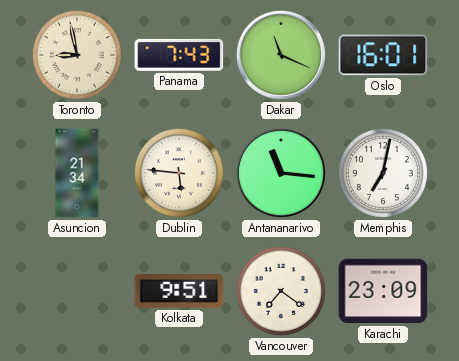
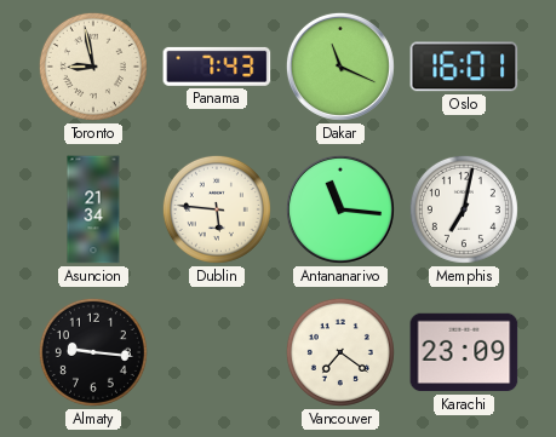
Almaty: none -> 9:16 (93, 352)
Kolkata: 9:51 -> none (179, 292)
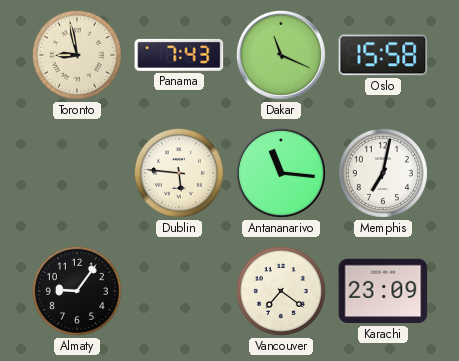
Oslo: 16:01 -> 15:58 (383, 55)
Asuncion: 21:34 -> none (93, 209)
Almaty: 9:16 -> 9:06 (77, 291)
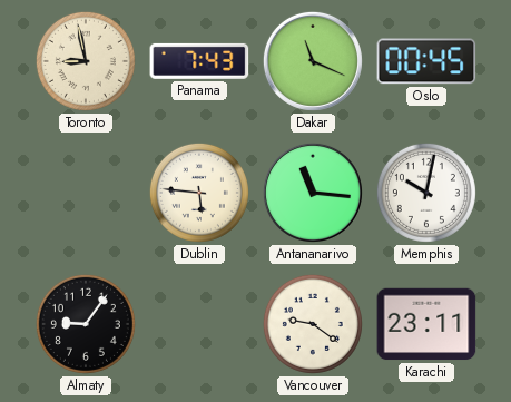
Oslo: 15:58 -> 00:45 (426, 61)
Memphis: 7:02 -> 10:02 (426, 193)
Vancouver: 7:21 -> 9:21 (313, 324)
Karachi: 23:09 -> 23:11 (426, 324)
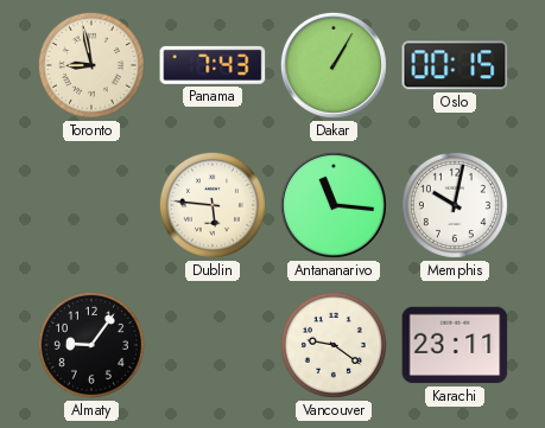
Dakar: 11:19 -> 1:05 (334, 65)
Oslo: 00:45 -> 00:15 (455, 65)
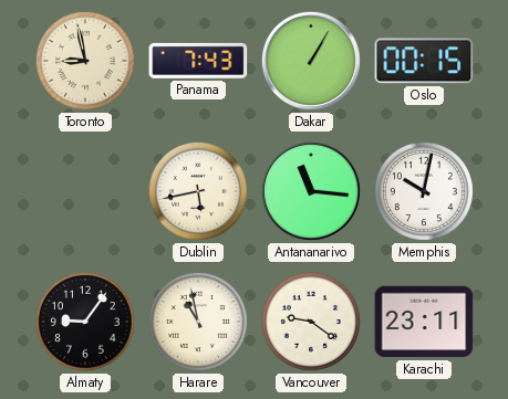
Dublin: 5:46 -> 5:43 (198, 191)
Harare: none -> 10:58 (198, 322)
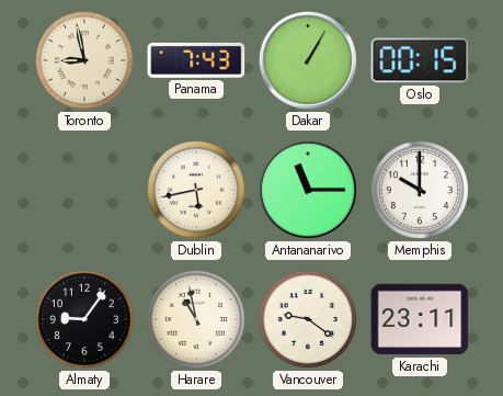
Antananarivo: 11:16 -> 11:15 (308, 190)
Memphis: 10:02 -> 10:00 (420, 190)
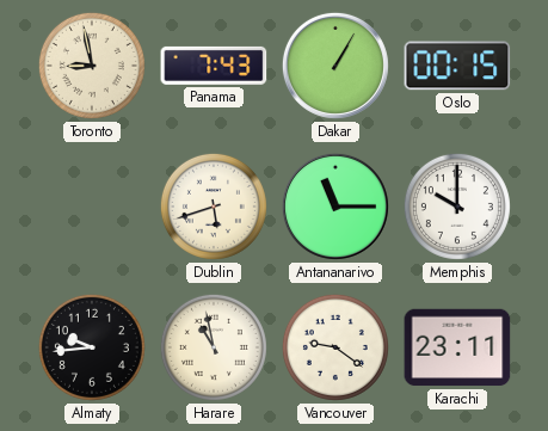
Dublin: 5:43 -> 5:42 (214, 207)
Almaty: 9:06 -> 9:44 (92, 347)
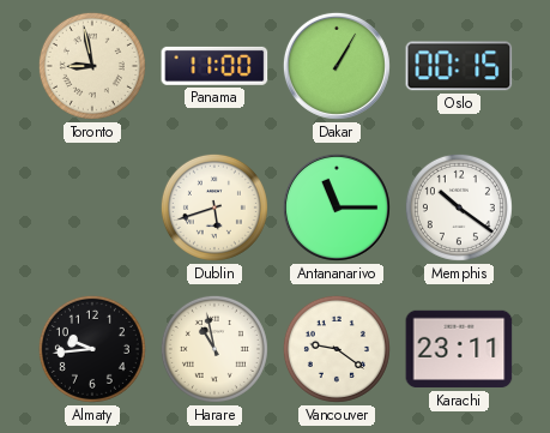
Panama: 7:43 -> 11:00 (214, 66)
Memphis: 10:00 -> 10:21 (459, 208)
